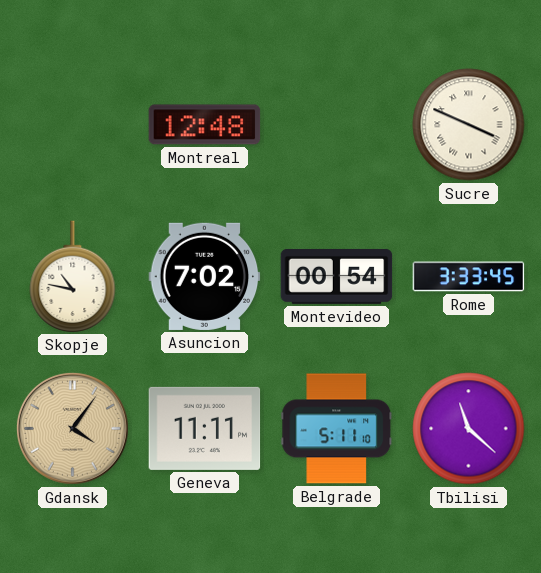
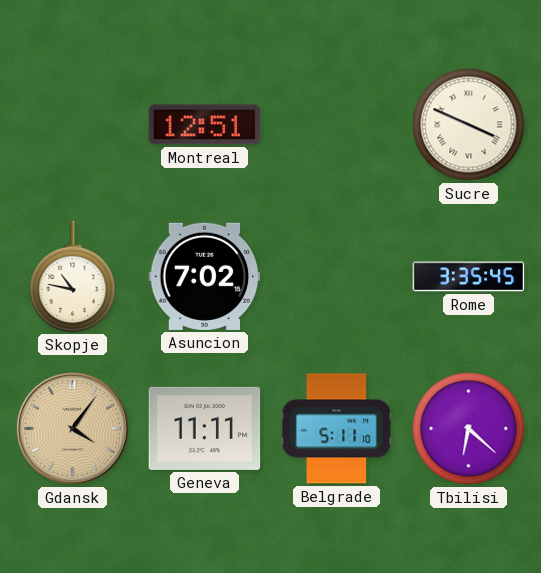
Montreal: 12:48 -> 12:51 (205, 125)
Montevideo: 00:54 -> none (337, 276)
Rome: 3:33 -> 3:35 (469, 277)
Tbilisi: 11:22 -> 6:22 (469, 429)
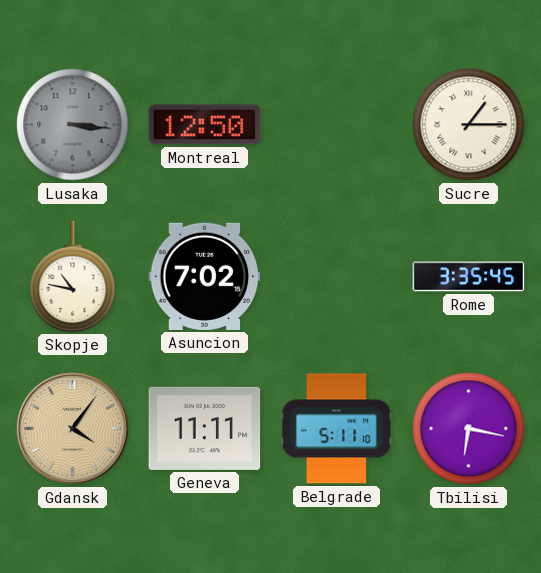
Lusaka: none -> 3:16 (73, 125)
Montreal: 12:51 -> 12:50 (205, 125)
Sucre: 3:49 -> 1:15 (469, 125)
Tbilisi: 6:22 -> 6:17 (469, 429)
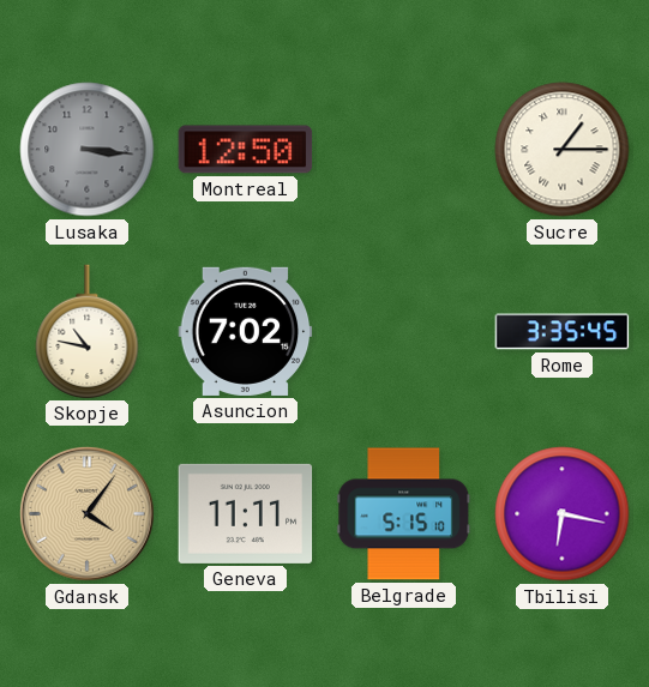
Belgrade: 5:11 -> 5:15 (404, 514)
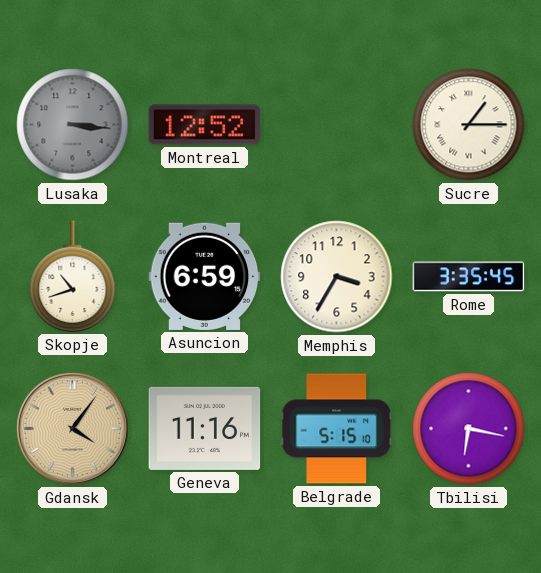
Montreal: 12:50 -> 12:52 (205, 125)
Skopje: 10:47 -> 10:42 (73, 276)
Asuncion: 7:02 -> 6:59 (205, 276)
Memphis: none -> 3:35 (337, 277)
Geneva: 11:11 -> 11:16 (205, 428)
